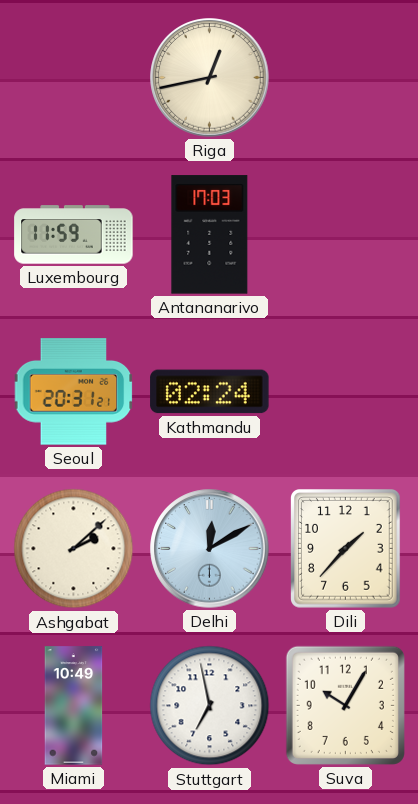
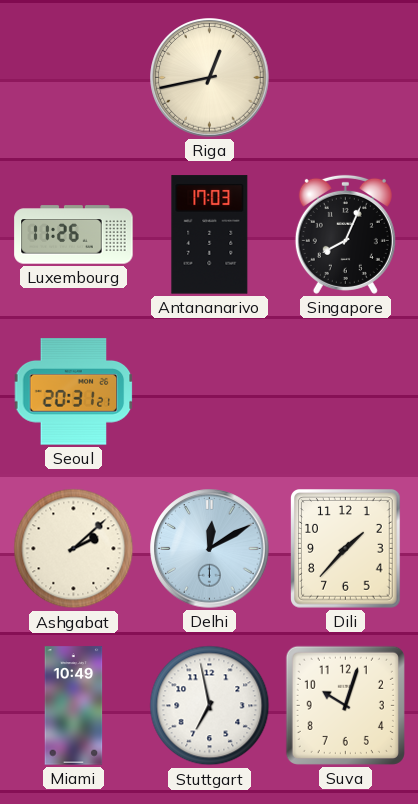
Luxembourg: 11:59 -> 11:26 (74, 235)
Singapore: none -> 8:04 (345, 234)
Kathmandu: 02:24 -> none (210, 392)
Suva: 10:05 -> 10:03 (345, 705)
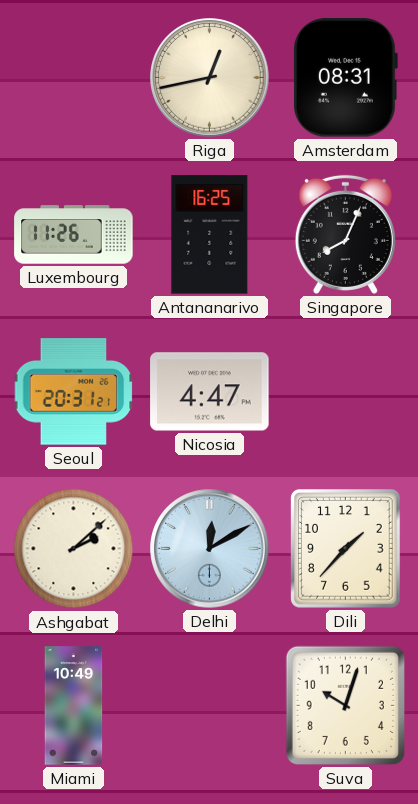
Amsterdam: none -> 08:31 (345, 78)
Antananarivo: 17:03 -> 16:25 (210, 235)
Nicosia: none -> 4:47 (210, 392)
Stuttgart: 6:58 -> none (210, 706)
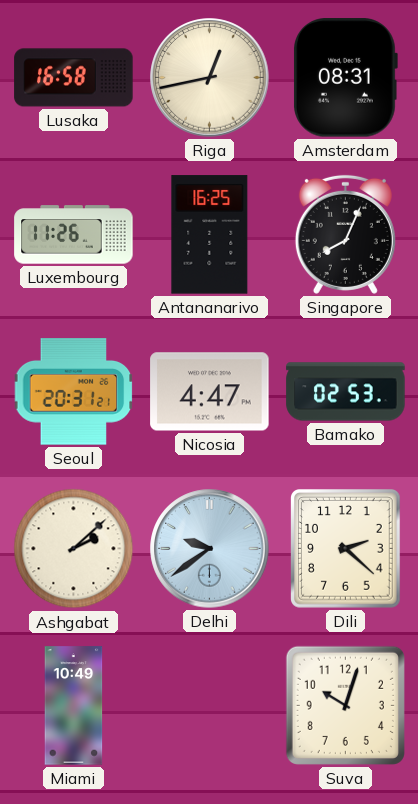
Lusaka: none -> 16:58 (74, 78)
Bamako: none -> 02:53 (346, 392)
Delhi: 12:10 -> 9:39 (210, 549)
Dili: 1:37 -> 2:22 (346, 549)
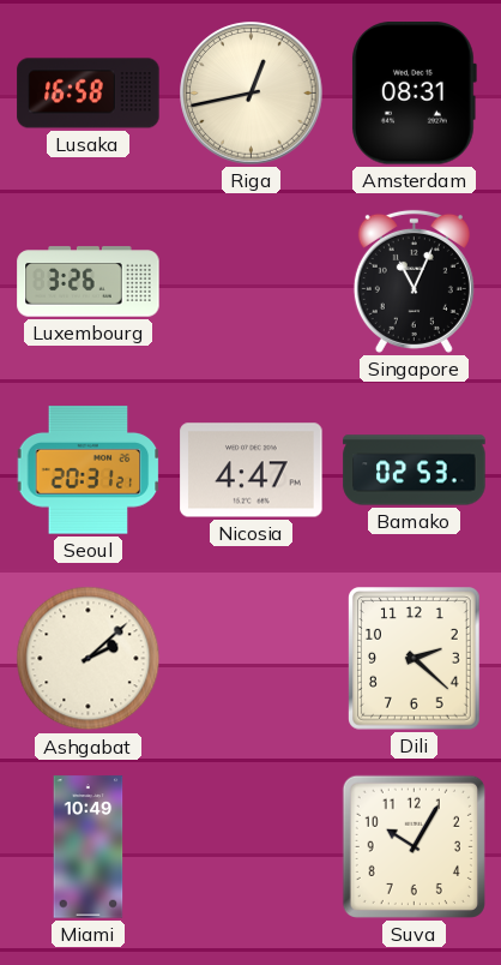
Luxembourg: 11:26 -> 3:26 (89, 282)
Antananarivo: 16:25 -> none (210, 235)
Singapore: 8:04 -> 11:04 (414, 281)
Delhi: 9:39 -> none (210, 549)
Suva: 10:03 -> 10:05 (414, 846)
